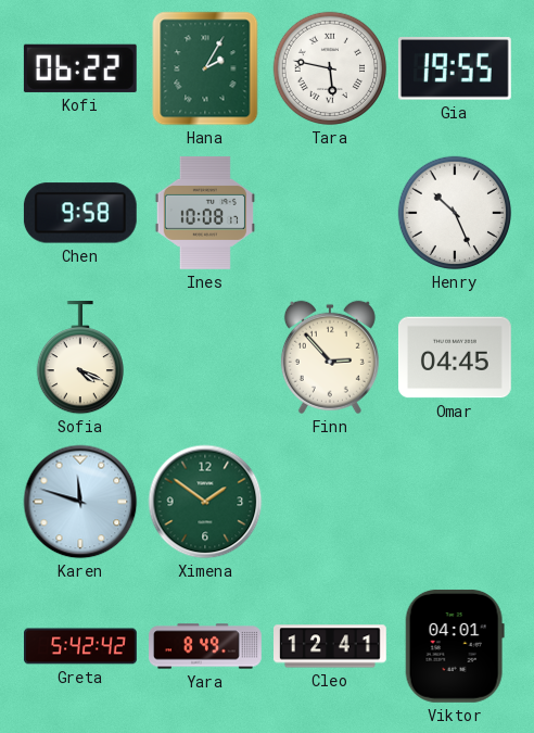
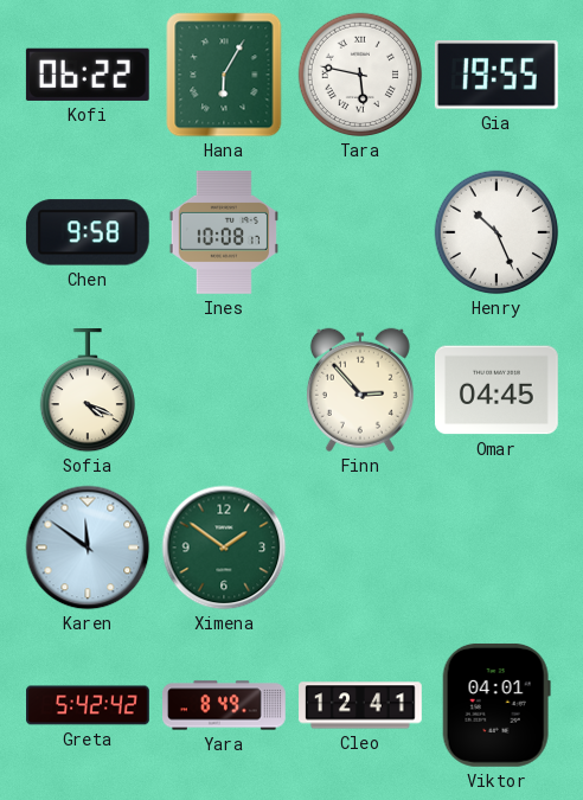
Hana: 2:05 -> 6:05 (224, 75)
Karen: 11:48 -> 11:51 (88, 548)
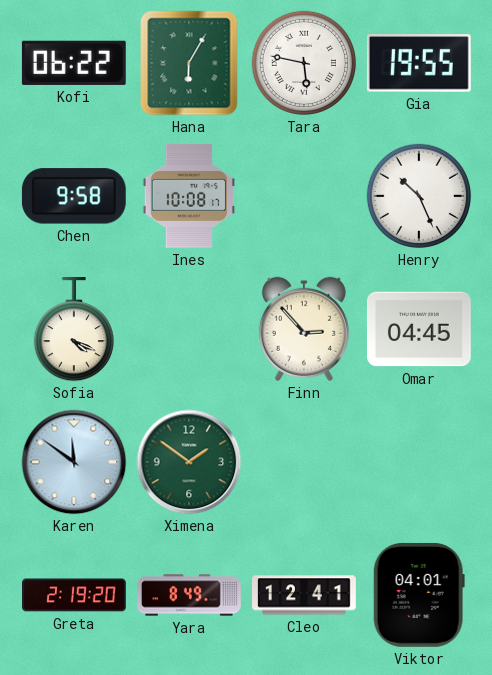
Greta: 5:42 -> 2:19 (74, 595)
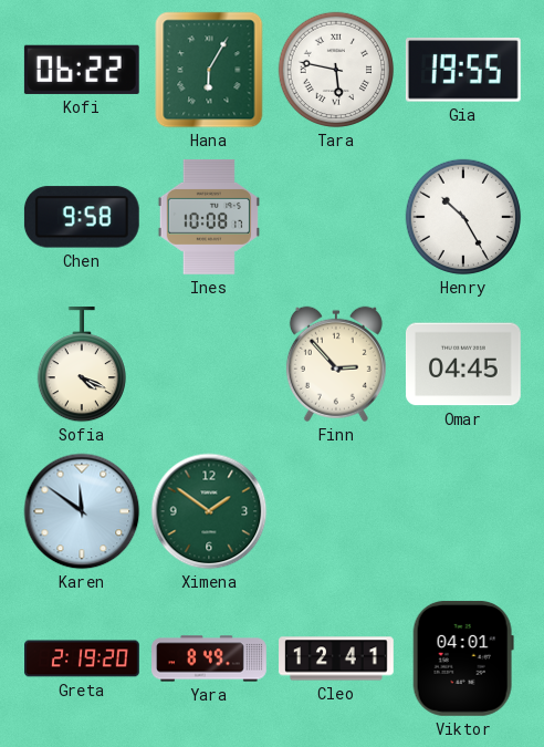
Henry: 10:26 -> 10:25 (463, 217)
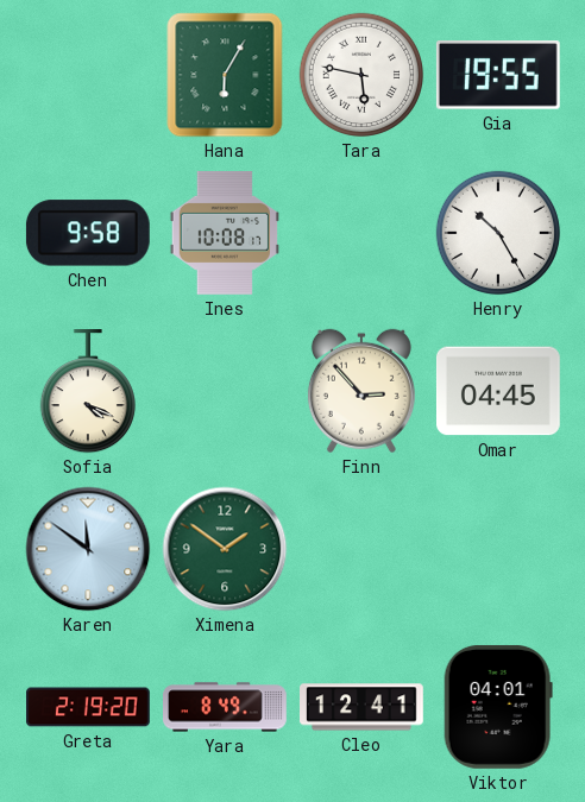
Kofi: 06:22 -> none (82, 70)
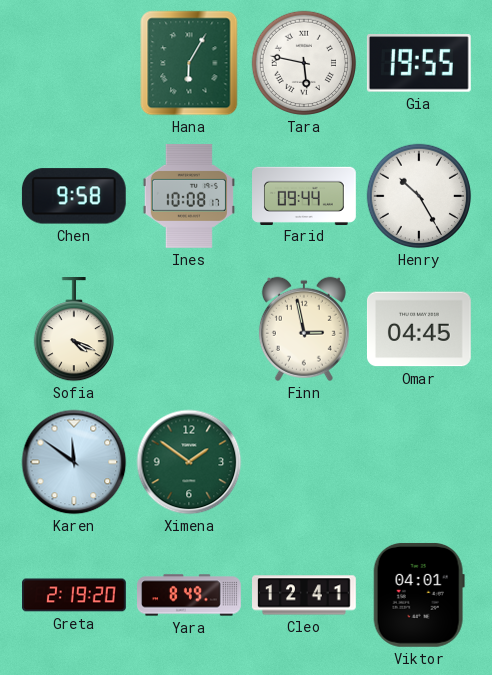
Farid: none -> 09:44 (305, 195)
Finn: 2:53 -> 2:58 (304, 329)
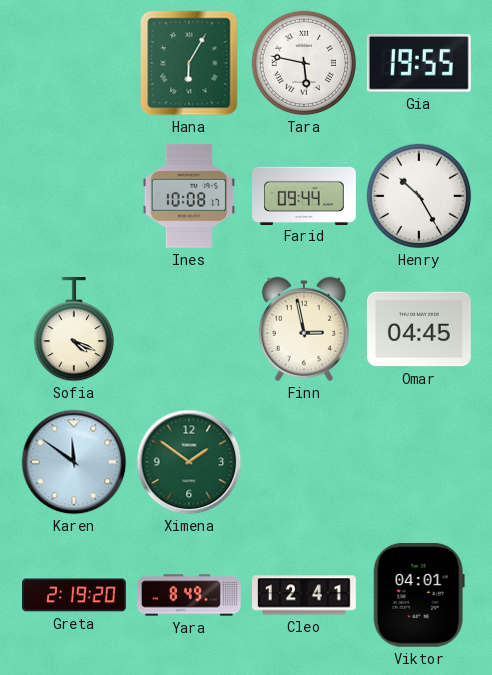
Chen: 9:58 -> none (74, 196)
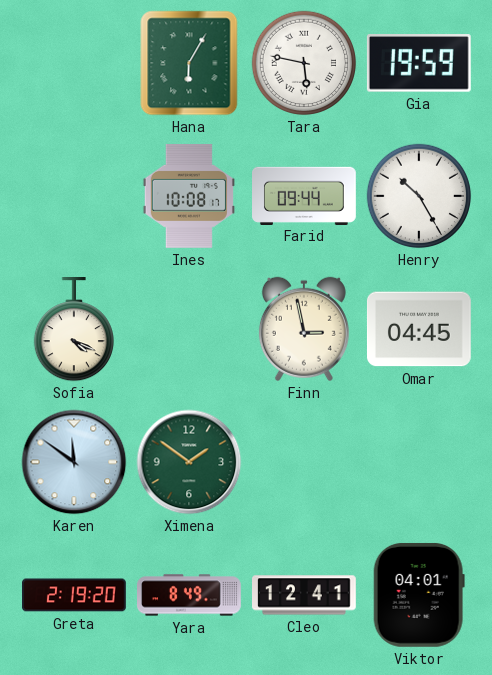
Gia: 19:55 -> 19:59 (419, 63)
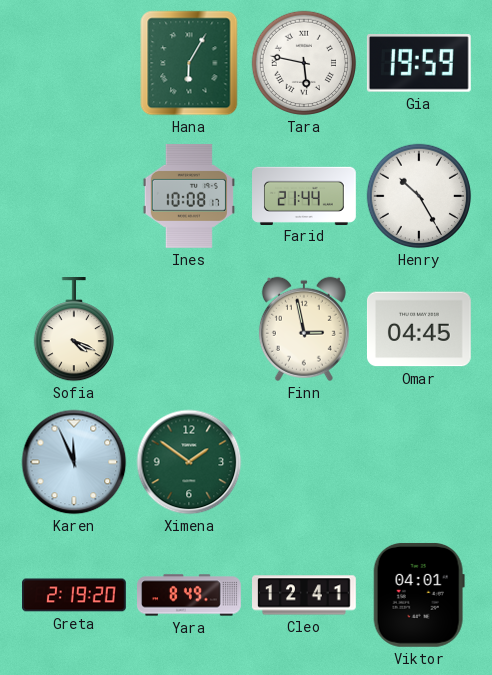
Farid: 09:44 -> 21:44 (305, 195)
Karen: 11:51 -> 11:56 (74, 462)
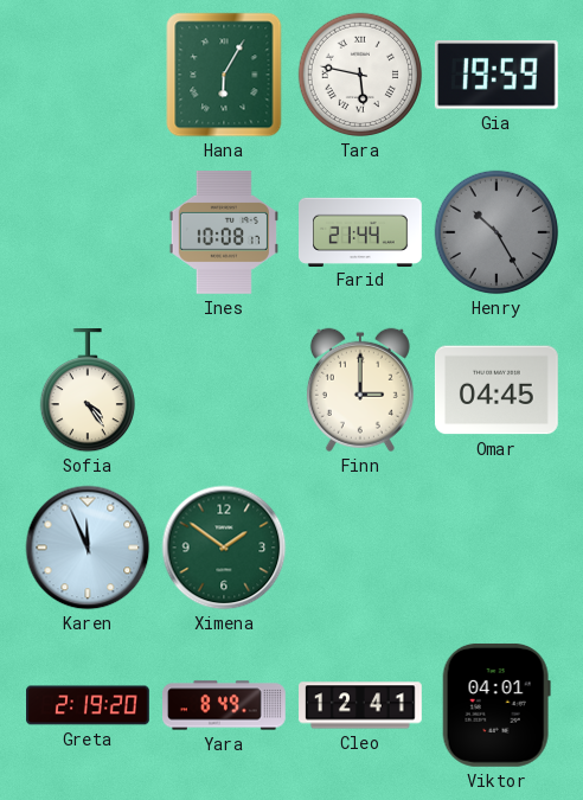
Henry dial: white -> grey (496, 232)
Sofia: 4:19 -> 4:24 (87, 391)
Finn: 2:58 -> 3:00 (360, 390)
